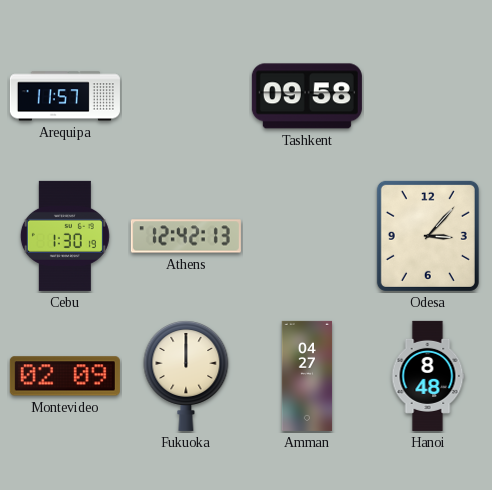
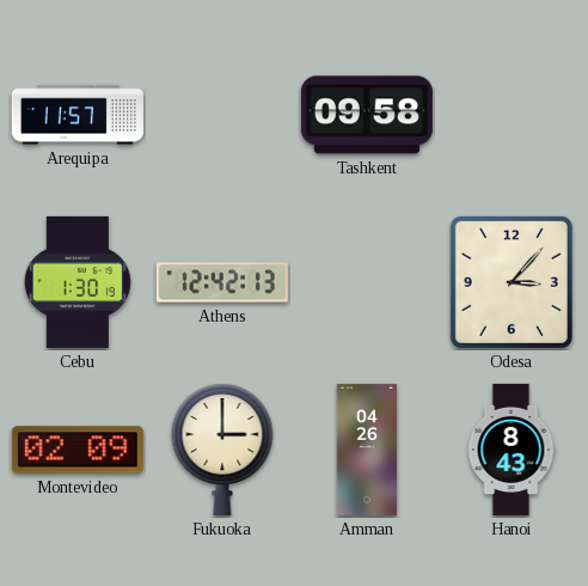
Fukuoka: 12:00 -> 3:00 (222, 450)
Amman: 04:27 -> 04:26 (367, 450)
Hanoi: 8:48 -> 8:43 (512, 450)
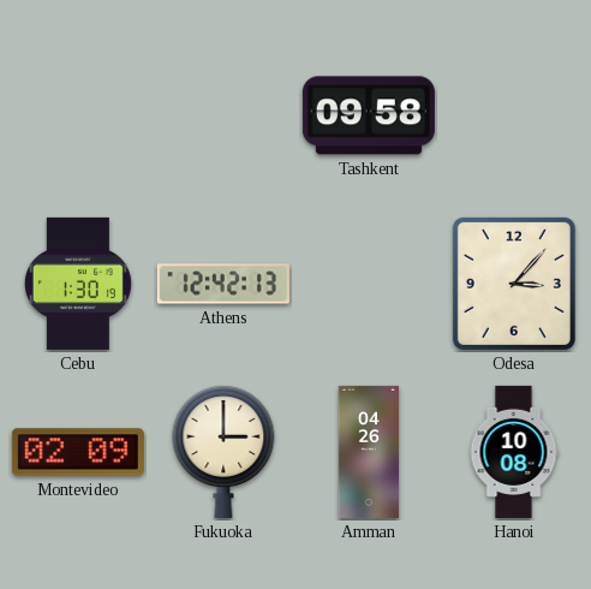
Arequipa: 11:57 -> none (78, 115)
Hanoi: 8:43 -> 10:08 (514, 452)
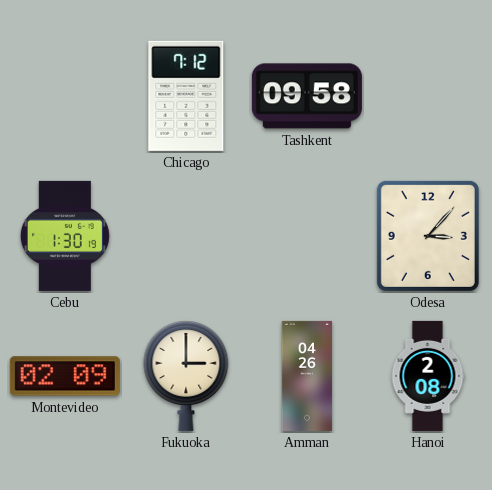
Chicago: none -> 7:12 (186, 96)
Athens: 12:42 -> none (223, 284)
Hanoi: 10:08 -> 2:08 (428, 376)
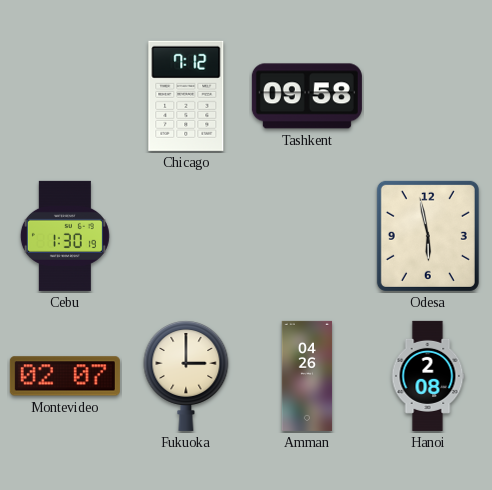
Odesa: 3:07 -> 5:58 (428, 236)
Montevideo: 02:09 -> 02:07 (65, 376)
